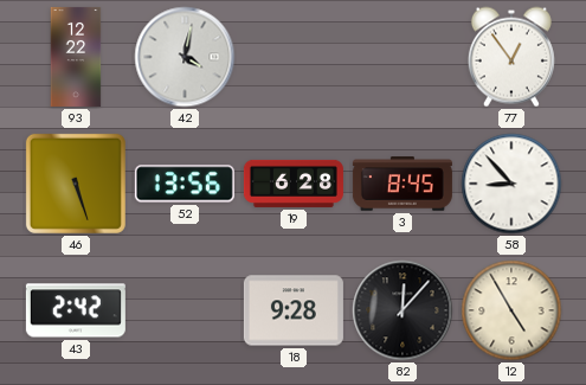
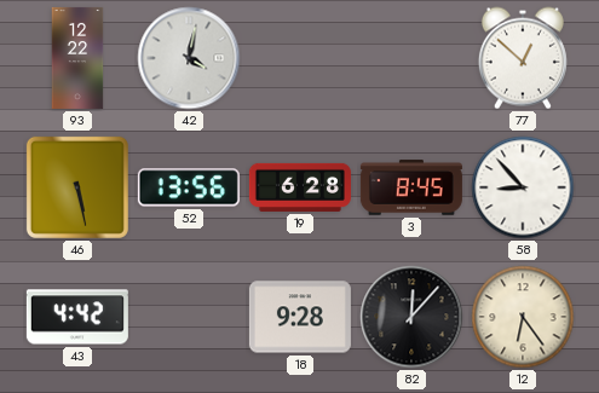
77: 12:54 -> 12:52 (523, 58)
46: 5:27 -> 5:28 (77, 187)
43: 2:42 -> 4:42 (77, 317)
12: 4:55 -> 6:24 (523, 317)
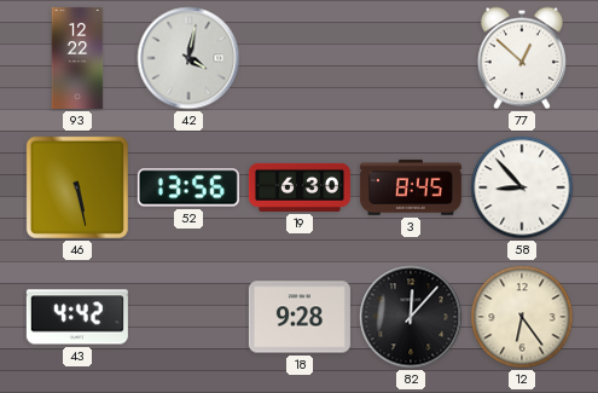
19: 6:28 -> 6:30 (300, 187)
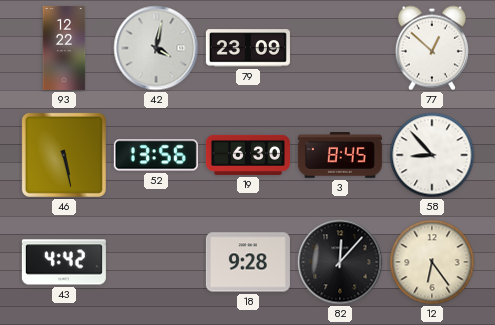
79: none -> 23:09 (248, 48)
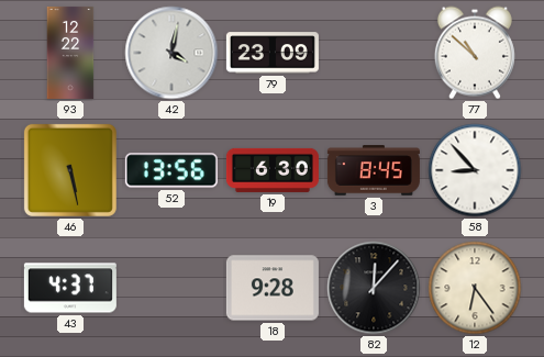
77: 12:52 -> 10:52 (475, 53)
43: 4:42 -> 4:37 (70, 288)
